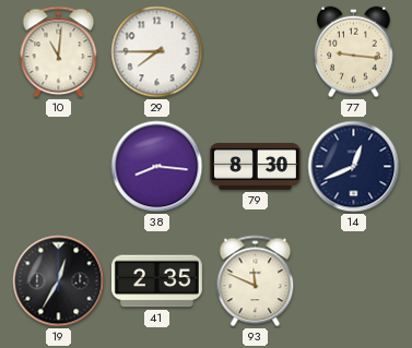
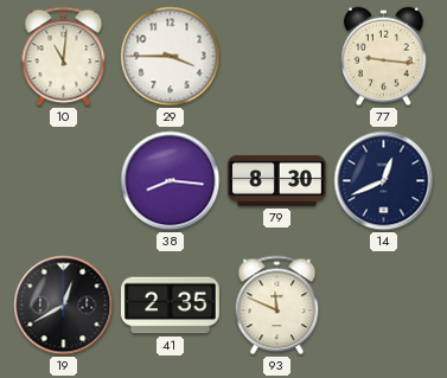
29: 7:45 -> 3:45 (171, 57)
19: 12:35 -> 12:40 (64, 306)
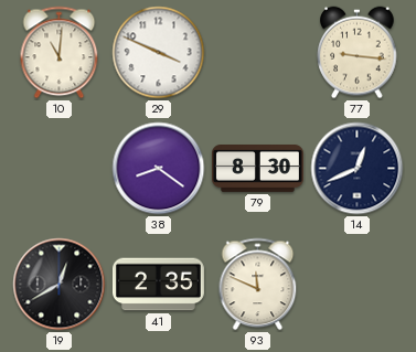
29: 3:45 -> 3:49 (159, 53)
38: 8:16 -> 8:21 (159, 169)
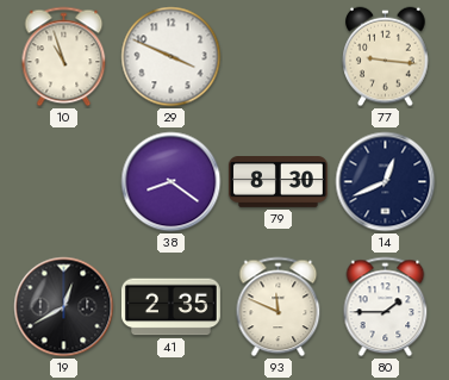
10: 11:01 -> 10:57 (64, 57)
80: none -> 1:45 (386, 307)
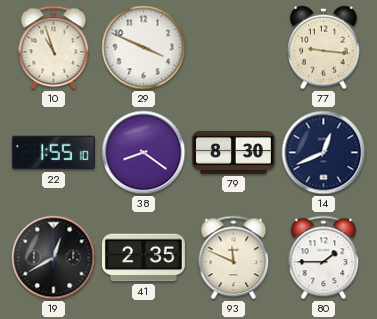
22: none -> 1:55 (53, 153)
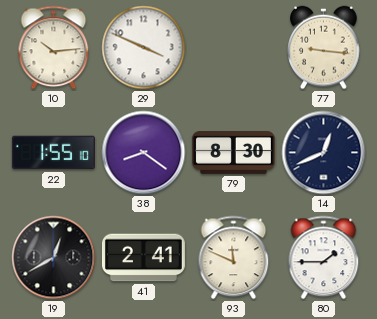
10: 10:57 -> 10:14 (54, 48)
41: 2:35 -> 2:41 (143, 258)
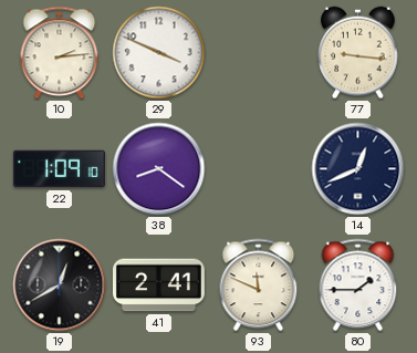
10: 10:14 -> 2:14 (60, 53)
22: 1:55 -> 1:09 (59, 169)
79: 8:30 -> none (233, 153)
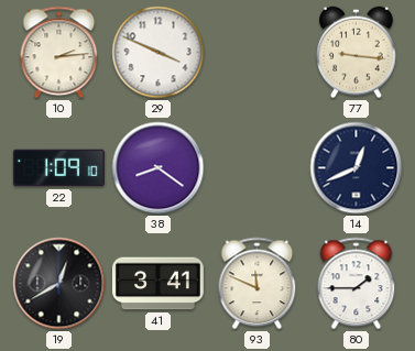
41: 2:41 -> 3:41 (157, 284)
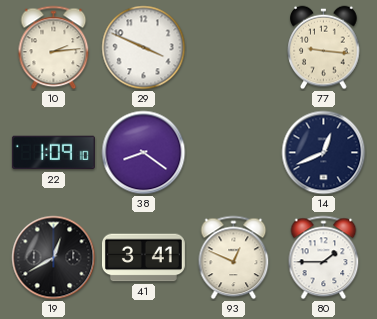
93: 11:49 -> 12:49 (234, 258)
